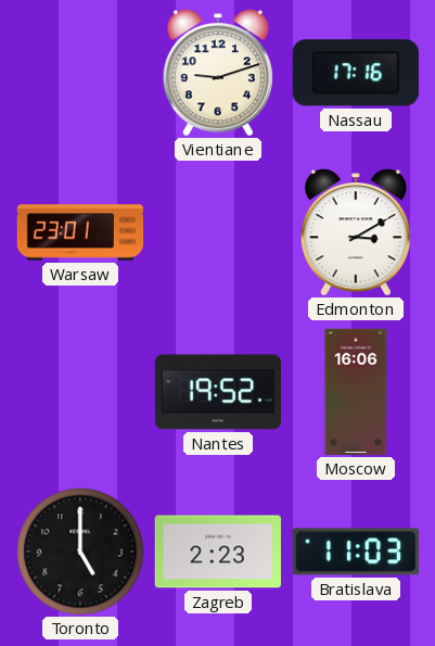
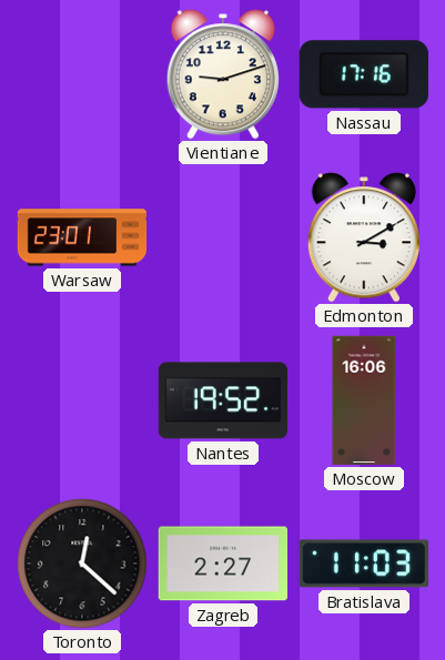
Toronto: 5:00 -> 12:22 (82, 563)
Zagreb: 2:23 -> 2:27 (222, 563)
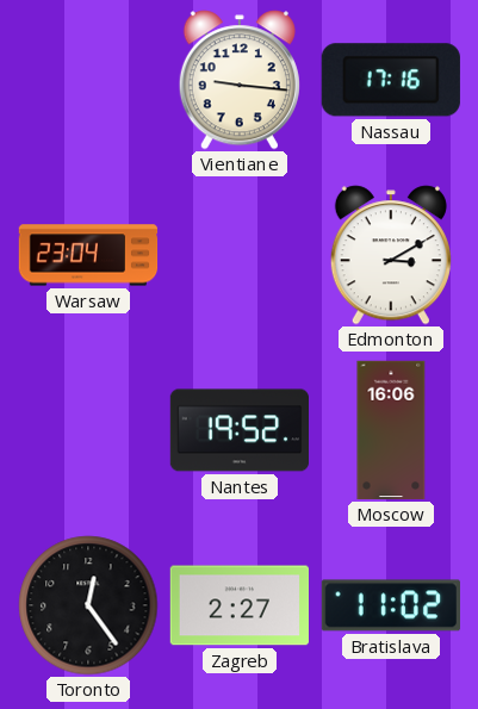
Vientiane: 9:12 -> 9:16 (240, 80)
Warsaw: 23:01 -> 23:04 (88, 255)
Toronto: 12:22 -> 12:24 (88, 605)
Bratislava: 11:03 -> 11:02 (390, 605)
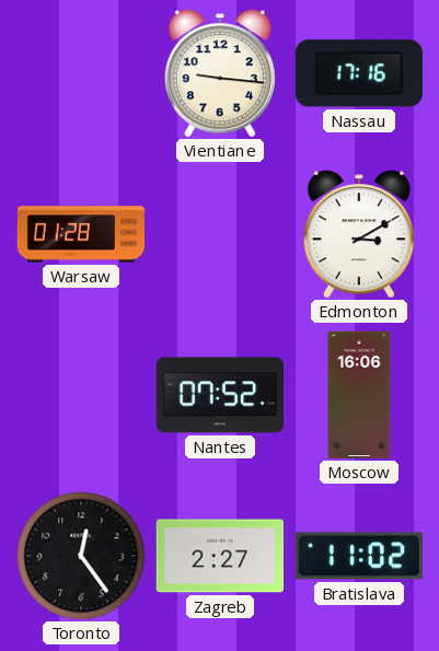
Warsaw: 23:04 -> 01:28 (81, 234)
Nantes: 19:52 -> 07:52 (220, 395)
